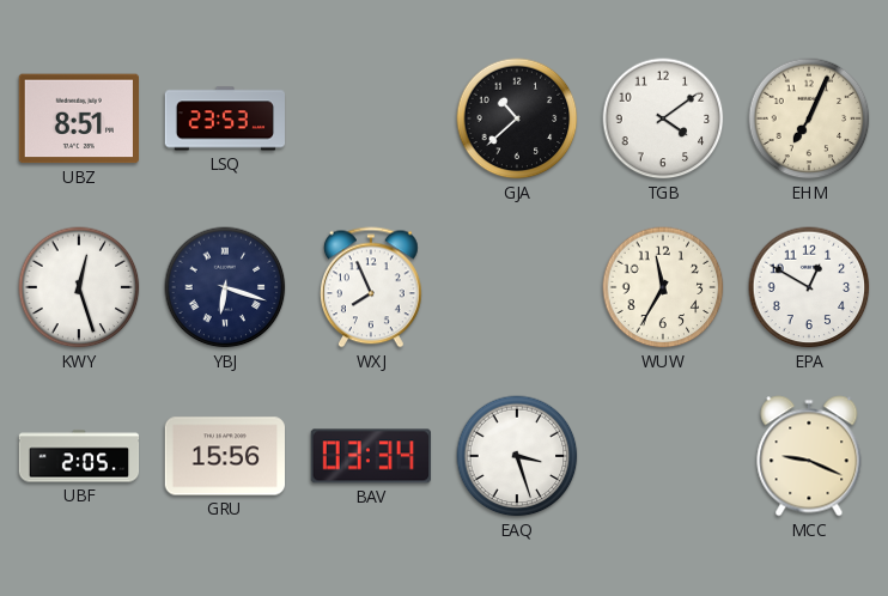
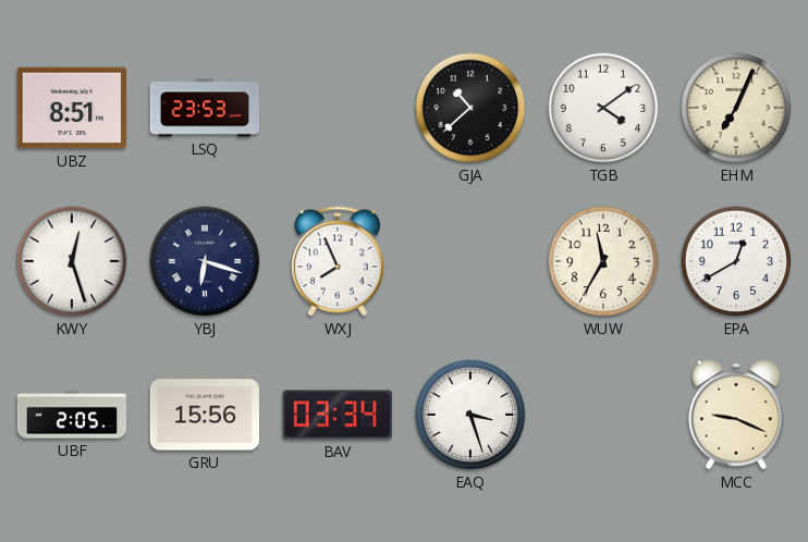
EPA: 12:50 -> 12:40 (736, 261)
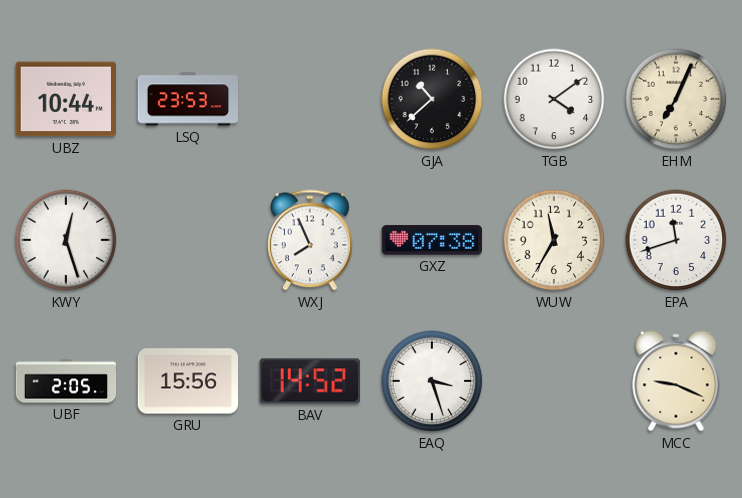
UBZ: 8:51 -> 10:44 (65, 99)
YBJ: 6:18 -> none (205, 261)
GXZ: none -> 07:38 (432, 240)
EPA: 12:40 -> 11:42 (676, 240)
BAV: 03:34 -> 14:52 (309, 381)
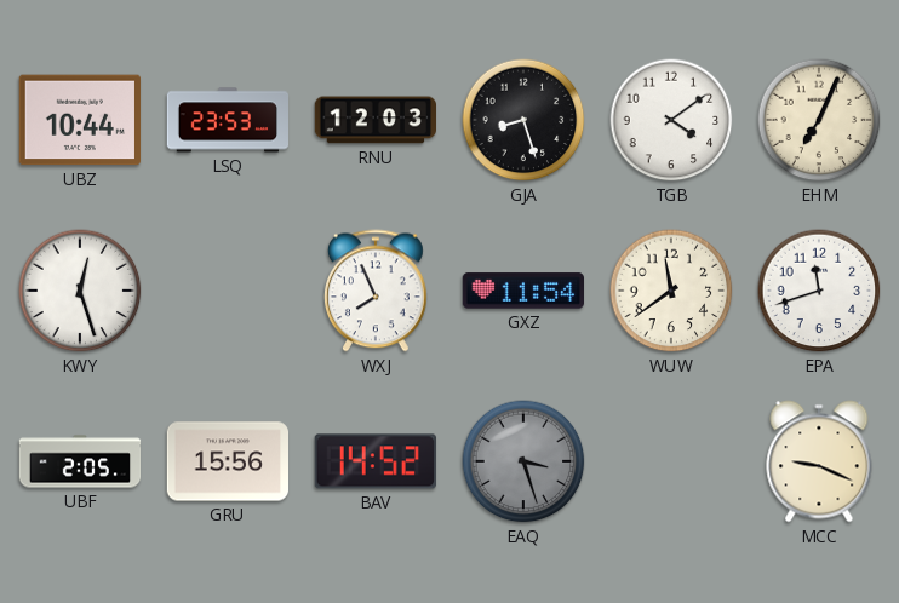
RNU: none -> 12:03 (374, 120)
GJA: 10:38 -> 8:27 (523, 120)
GXZ: 07:38 -> 11:54 (523, 291)
WUW: 11:35 -> 11:39 (671, 291)
EAQ dial: white -> grey (523, 461)
